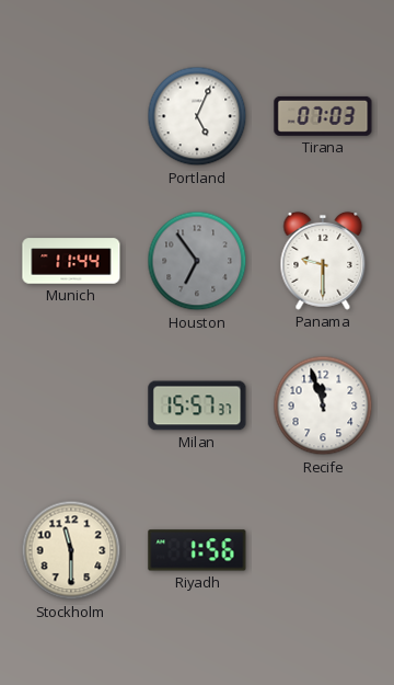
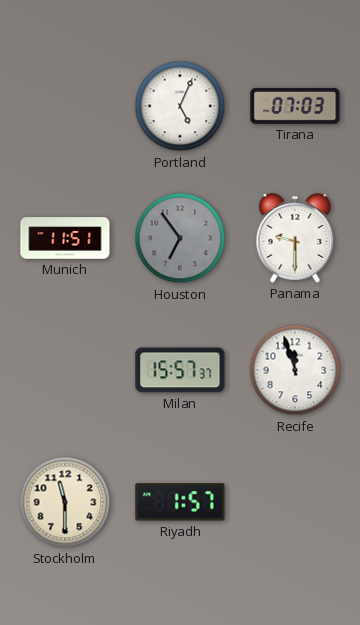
Munich: 11:44 -> 11:51 (65, 238)
Riyadh: 1:56 -> 1:57 (180, 502)
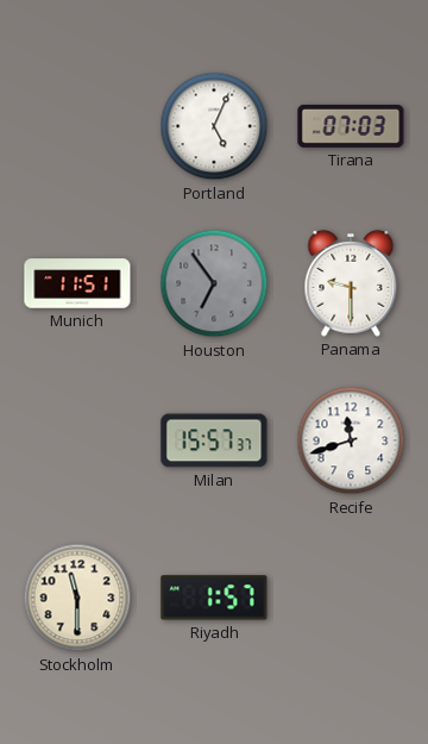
Recife: 11:57 -> 11:42 (351, 440)
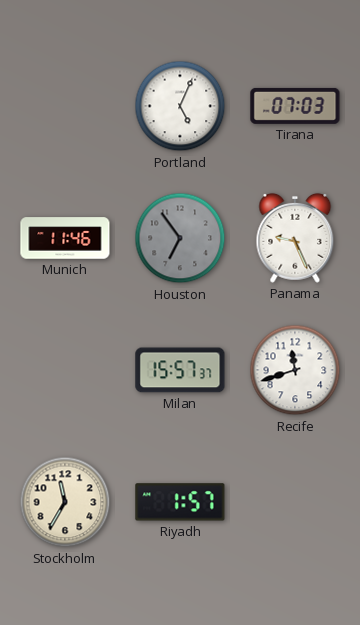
Munich: 11:51 -> 11:46 (65, 238)
Panama: 9:30 -> 9:26 (295, 238)
Stockholm: 11:30 -> 11:35 (65, 502)
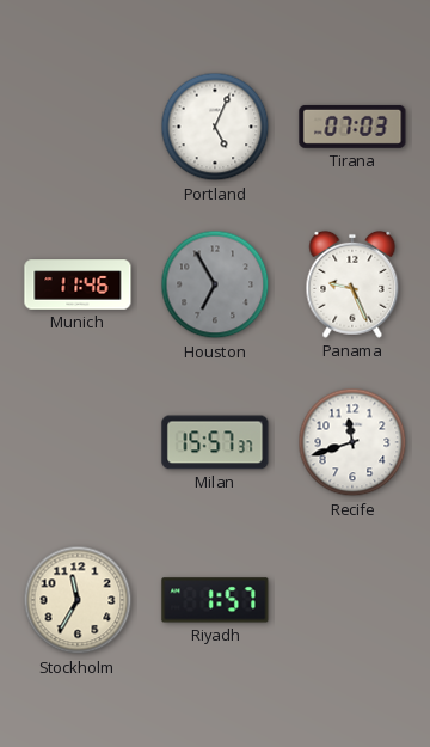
Houston: 6:54 -> 6:55 (215, 284)
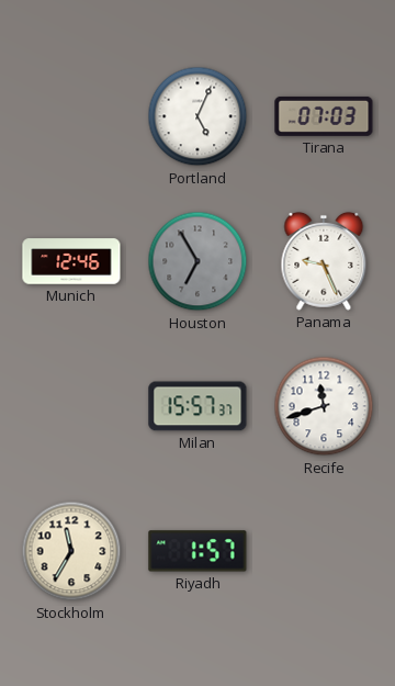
Munich: 11:46 -> 12:46 (71, 261)
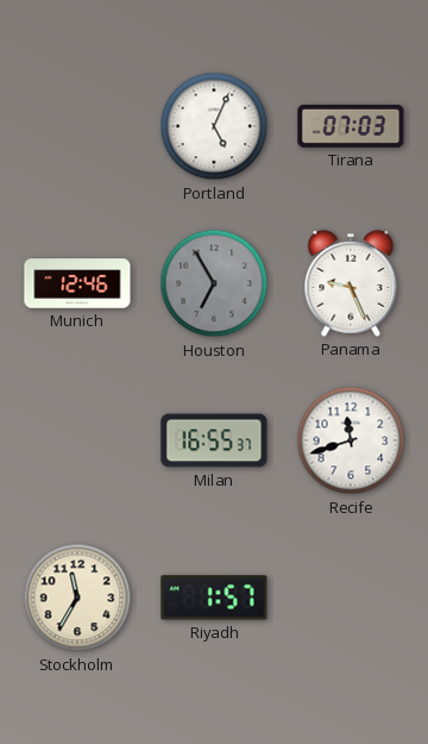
Milan: 15:57 -> 16:55 (214, 440)
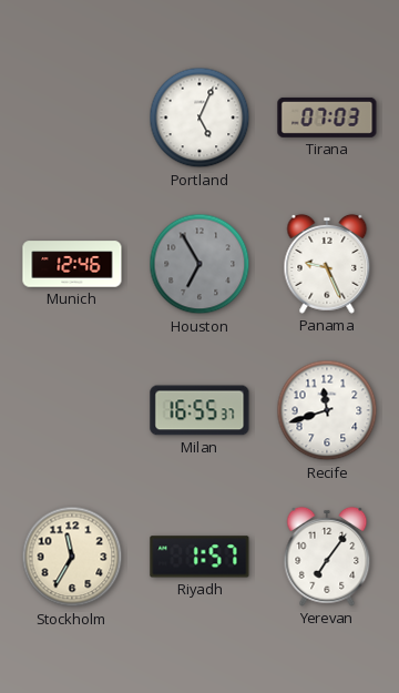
Yerevan: none -> 7:06 (327, 557)
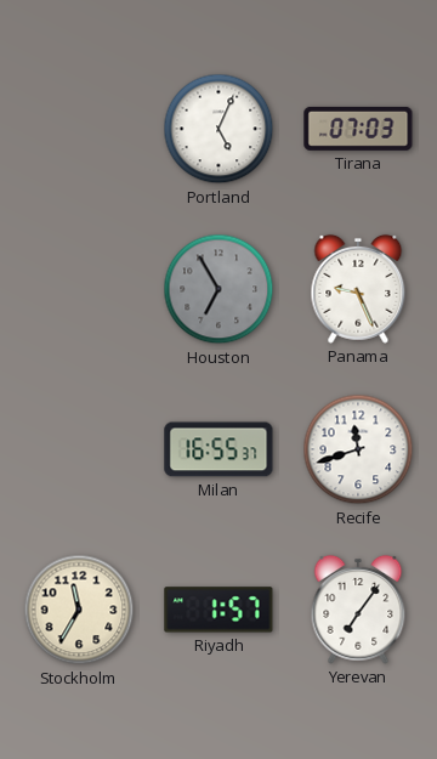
Munich: 12:46 -> none (72, 264)
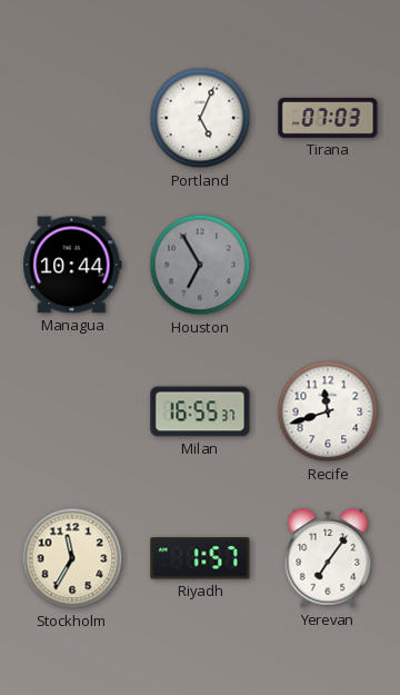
Managua: none -> 10:44 (72, 265)
Panama: 9:26 -> none (358, 289)
